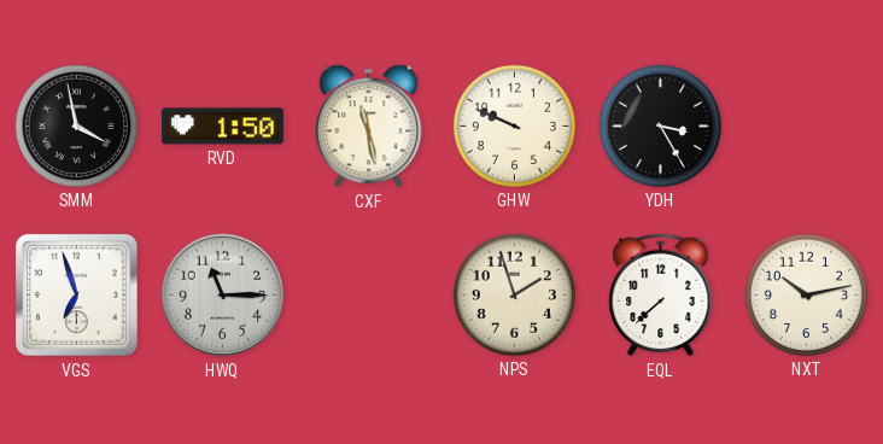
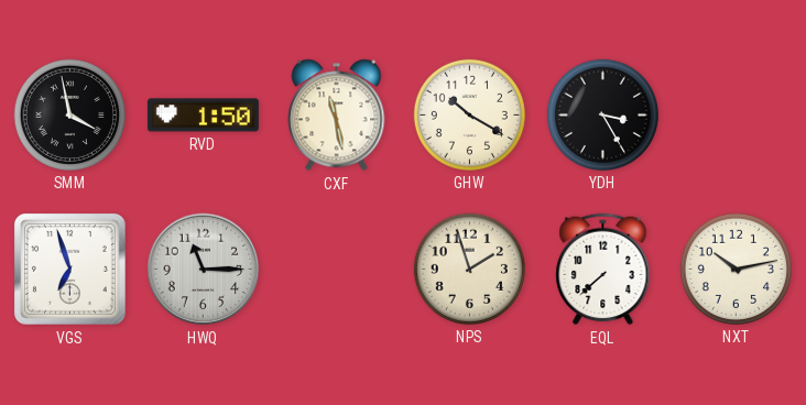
GHW: 9:49 -> 10:20 (469, 114)
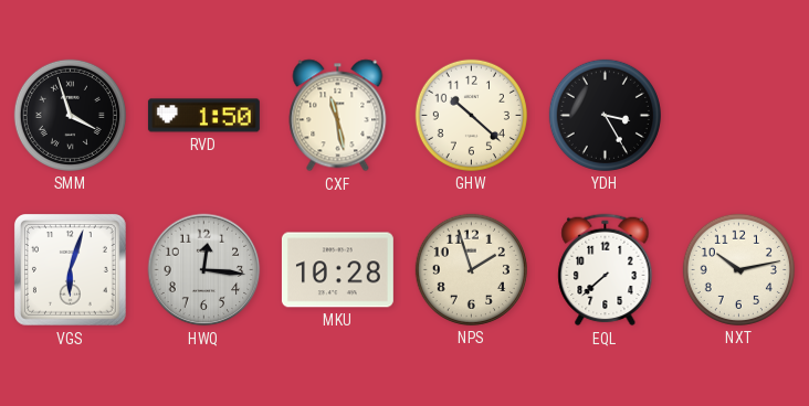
SMM: 3:58 -> 3:57 (70, 115)
GHW: 10:20 -> 10:22 (471, 115)
VGS: 6:57 -> 6:03 (71, 270)
HWQ: 11:15 -> 12:16 (204, 270)
MKU: none -> 10:28 (337, 270)
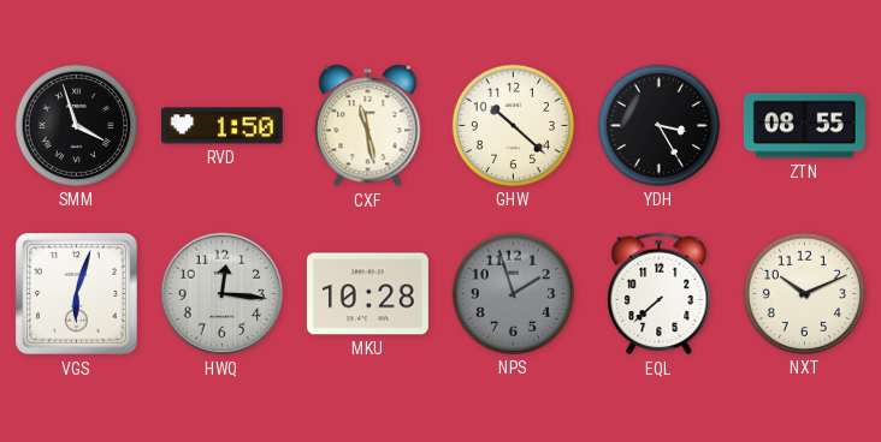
ZTN: none -> 08:55 (804, 126)
NPS dial: cream -> grey (513, 293)
NXT: 10:13 -> 10:11 (804, 293)
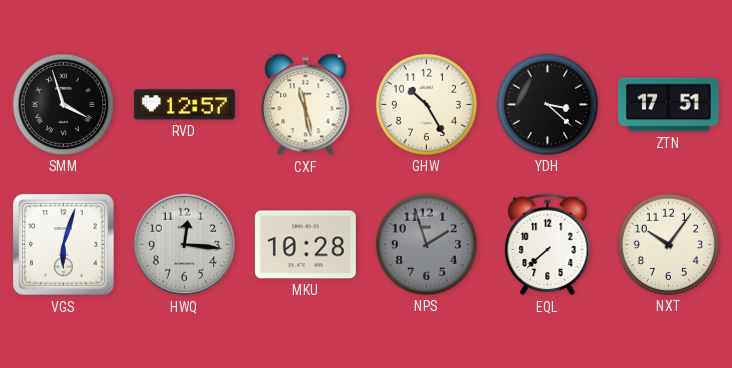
RVD: 1:50 -> 12:57 (184, 105)
GHW: 10:22 -> 10:25 (426, 104)
YDH: 3:25 -> 3:22 (547, 104)
ZTN: 08:55 -> 17:51 (668, 105)
NXT: 10:11 -> 10:06 (668, 244)
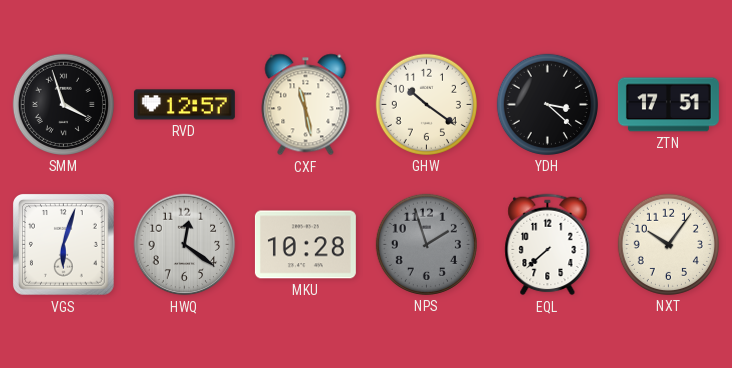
GHW: 10:25 -> 10:21 (426, 104)
HWQ: 12:16 -> 12:21 (185, 245)
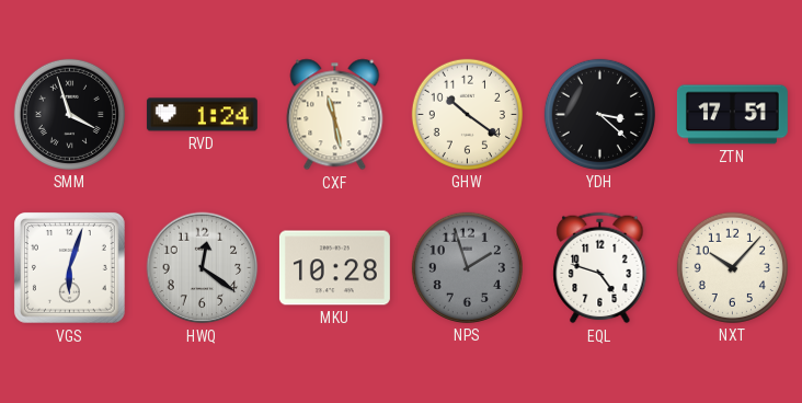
RVD: 12:57 -> 1:24 (202, 115)
EQL: 7:38 -> 4:48 (600, 268)
NXT: 10:06 -> 10:07 (732, 267)
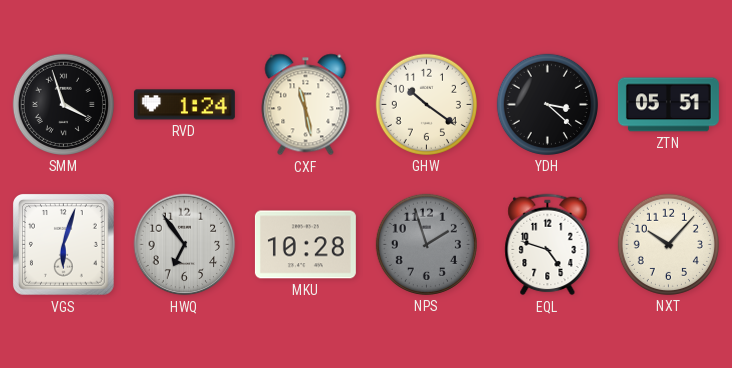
ZTN: 17:51 -> 05:51 (668, 105)
HWQ: 12:21 -> 6:54 (185, 245)
